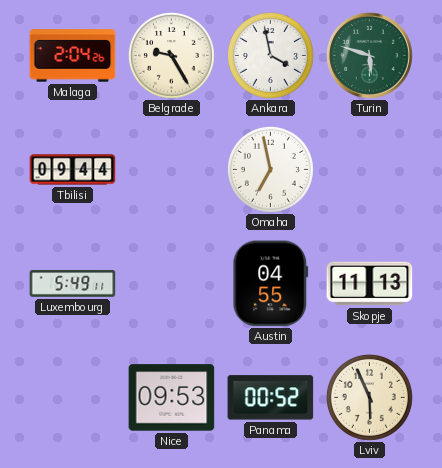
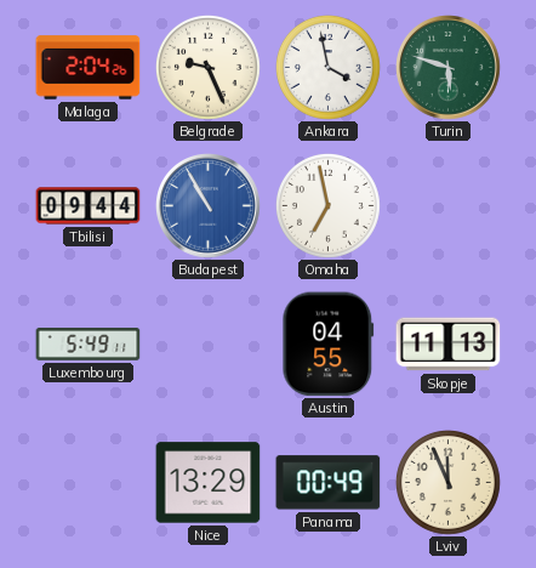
Belgrade: 9:25 -> 9:26 (207, 67)
Budapest: none -> 10:55 (209, 206)
Nice: 09:53 -> 13:29 (209, 483)
Panama: 00:52 -> 00:49 (329, 483)
Lviv: 5:56 -> 11:56 (447, 482)
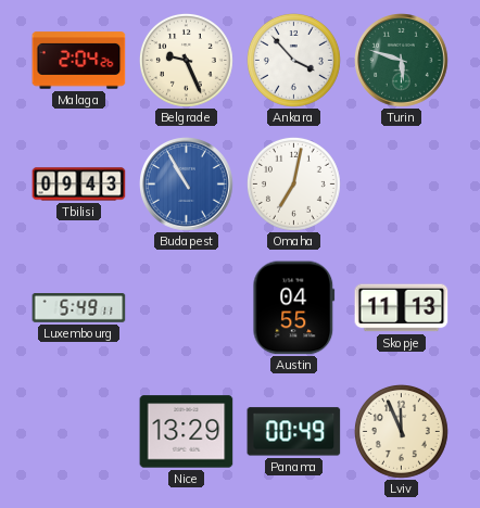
Ankara: 3:58 -> 3:53 (293, 60)
Tbilisi: 09:44 -> 09:43 (79, 185)
Omaha: 6:58 -> 7:02 (293, 183)
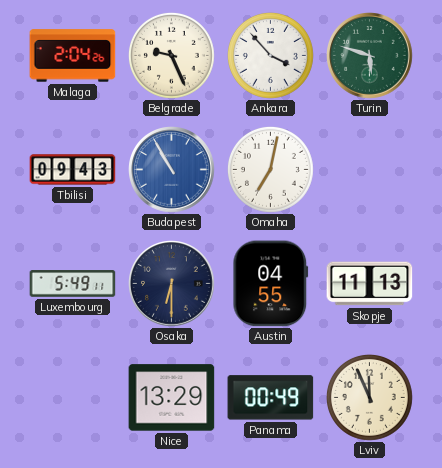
Osaka: none -> 6:30 (172, 284)
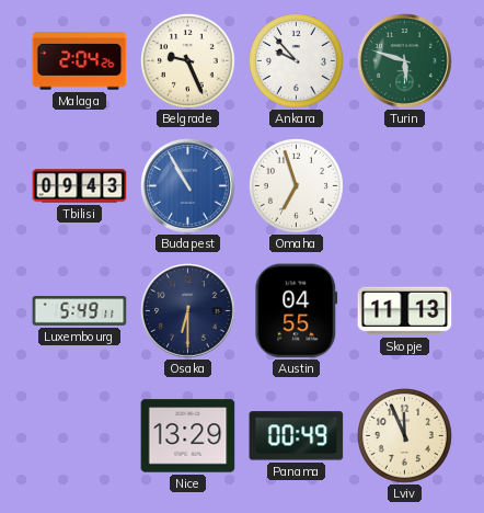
Ankara: 3:53 -> 9:53 (296, 60)
Omaha: 7:02 -> 6:57 (296, 185)
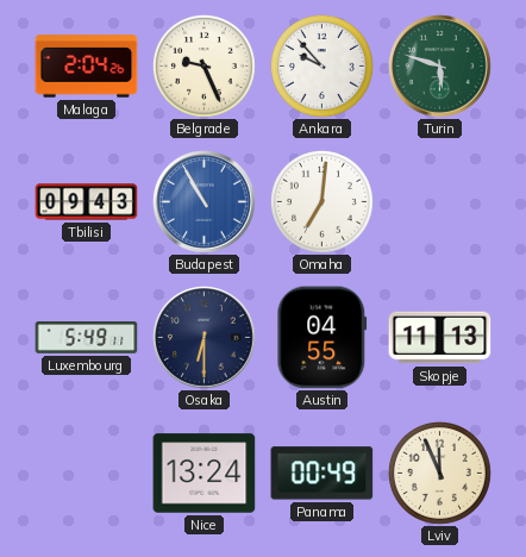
Omaha: 6:57 -> 7:01 (321, 201)
Nice: 13:29 -> 13:24 (205, 474)
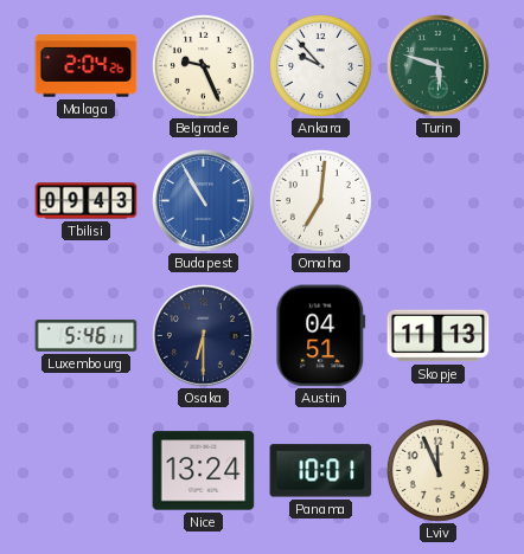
Luxembourg: 5:49 -> 5:46 (87, 336)
Austin: 04:55 -> 04:51 (321, 336)
Panama: 00:49 -> 10:01 (321, 471)
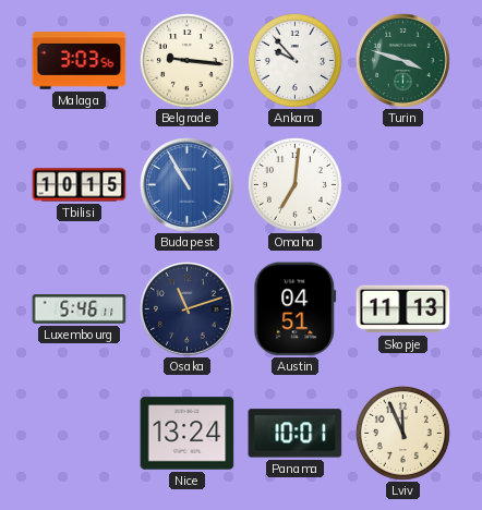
Malaga: 2:04 -> 3:03 (80, 61)
Belgrade: 9:26 -> 9:16 (186, 60)
Turin: 5:48 -> 3:48 (403, 61)
Tbilisi: 09:43 -> 10:15 (80, 185)
Osaka: 6:30 -> 11:12 (188, 309)
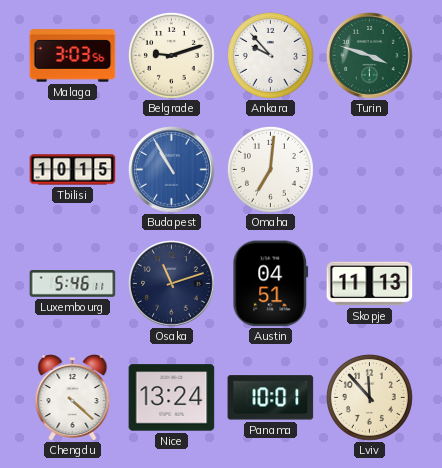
Belgrade: 9:16 -> 9:12 (171, 55)
Chengdu: none -> 4:22 (73, 398)
Lviv: 11:56 -> 11:53 (369, 397)
